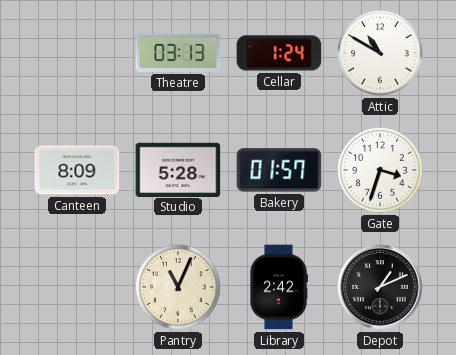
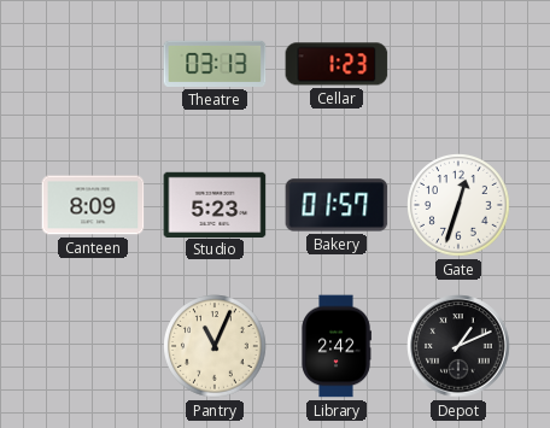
Cellar: 1:24 -> 1:23 (337, 64)
Attic: 10:50 -> none (380, 53)
Studio: 5:28 -> 5:23 (215, 204)
Gate: 3:33 -> 12:33 (458, 205)
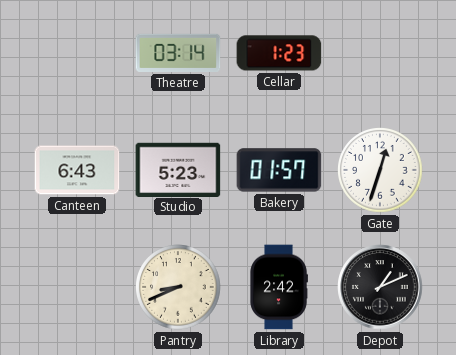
Theatre: 03:13 -> 03:14 (178, 53)
Canteen: 8:09 -> 6:43 (77, 170)
Pantry: 11:04 -> 8:41 (178, 287)
